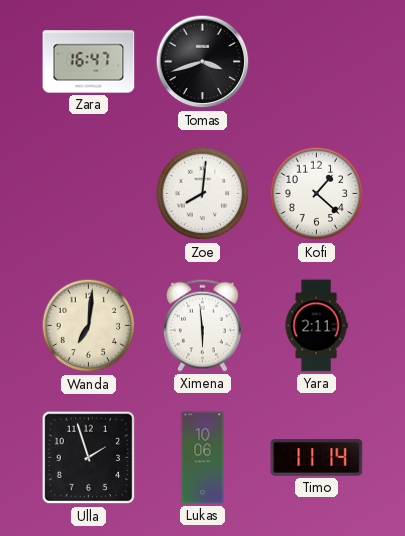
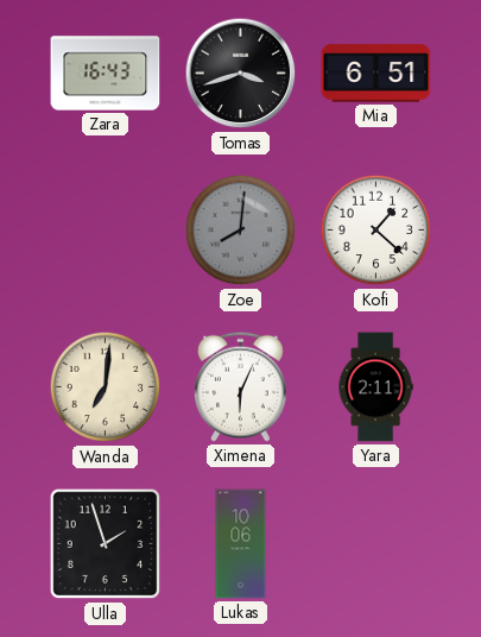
Zara: 16:47 -> 16:43 (106, 74)
Mia: none -> 6:51 (376, 74)
Zoe dial: white -> grey (241, 231)
Ximena: 5:59 -> 6:04 (241, 386)
Timo: 11:14 -> none (317, 458)
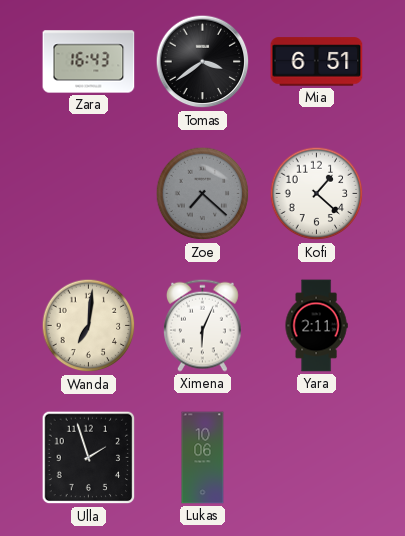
Tomas: 3:42 -> 3:39 (203, 62)
Zoe: 8:01 -> 7:22 (203, 194)
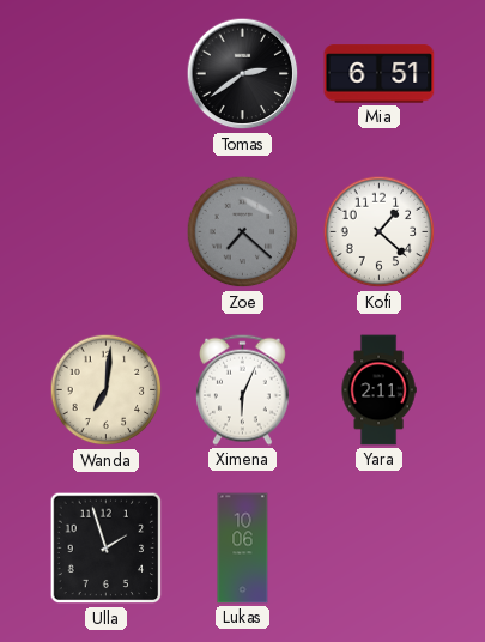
Zara: 16:43 -> none (89, 62)
Tomas: 3:39 -> 2:39 (243, 74)
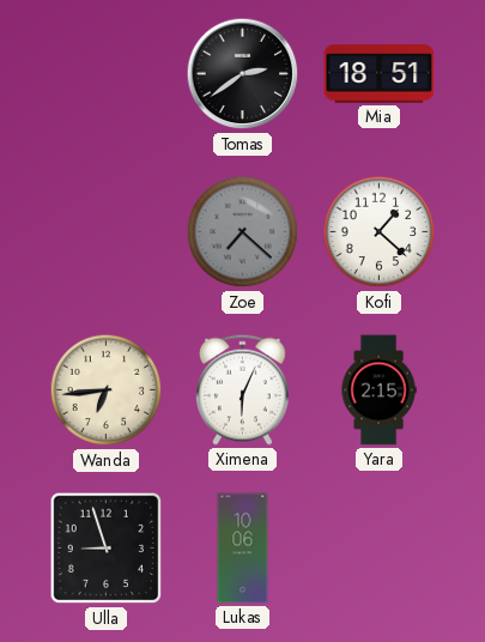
Mia: 6:51 -> 18:51 (380, 74)
Wanda: 7:01 -> 6:44 (107, 390)
Yara: 2:11 -> 2:15 (378, 390)
Ulla: 1:57 -> 8:57 (107, 549)
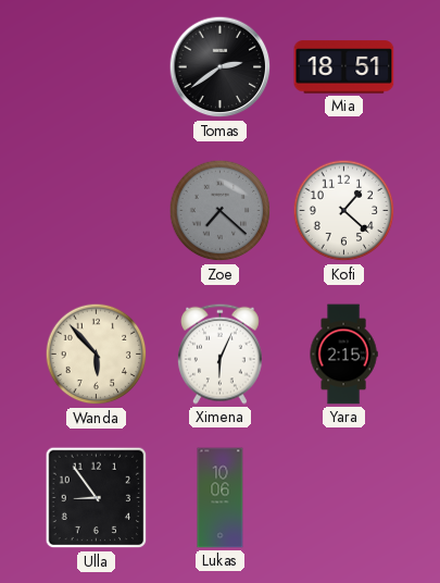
Wanda: 6:44 -> 5:53 (97, 355)
Ulla: 8:57 -> 8:54 (97, 498)
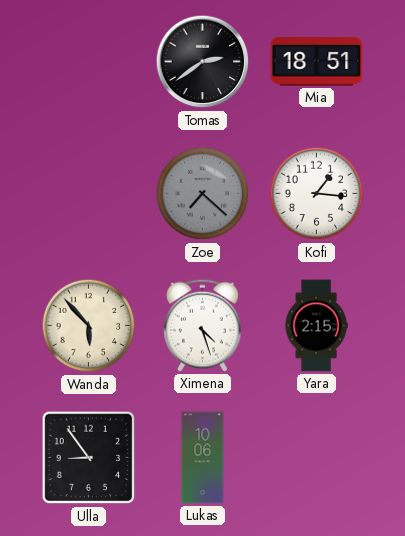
Kofi: 1:22 -> 1:16 (317, 194)
Ximena: 6:04 -> 4:27 (203, 325)
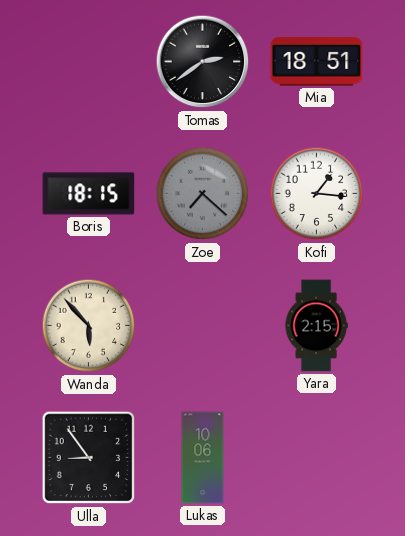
Boris: none -> 18:15 (89, 194)
Ximena: 4:27 -> none (203, 325)
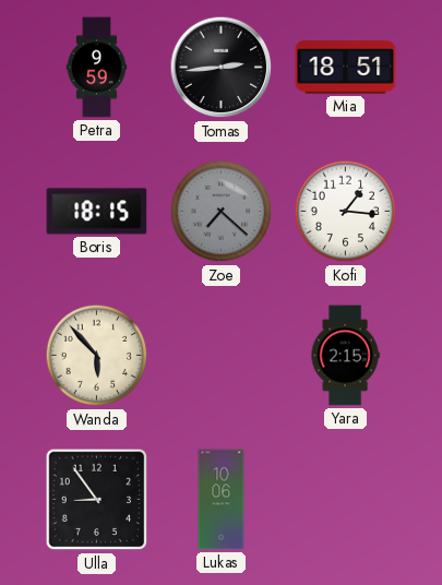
Petra: none -> 9:59 (97, 68)
Tomas: 2:39 -> 2:44 (222, 68)
